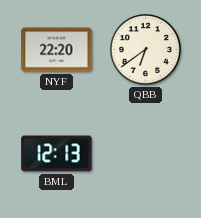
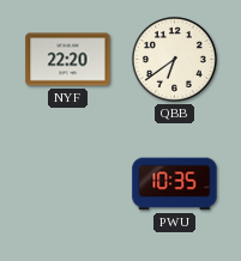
BML: 12:13 -> none (57, 154)
PWU: none -> 10:35 (175, 184)
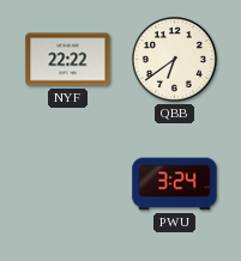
NYF: 22:20 -> 22:22 (68, 60)
PWU: 10:35 -> 3:24 (175, 184)
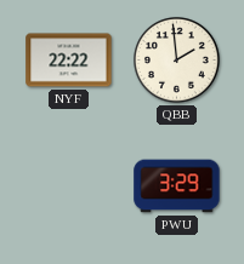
QBB: 6:39 -> 1:59 (176, 59)
PWU: 3:24 -> 3:29 (177, 186)
